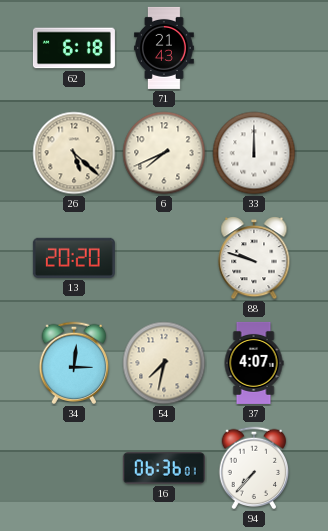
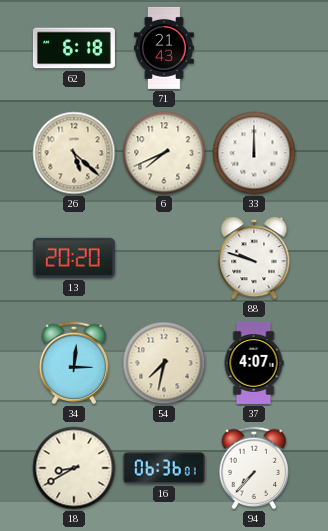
18: none -> 8:40 (74, 468)
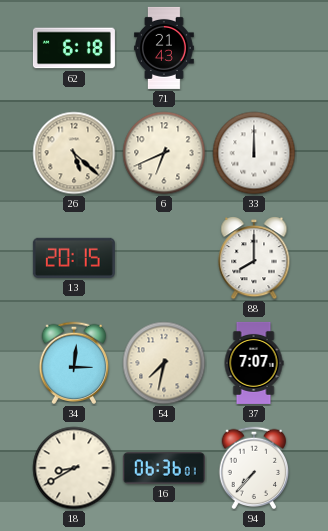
6: 7:41 -> 6:41 (164, 153)
13: 20:20 -> 20:15 (74, 258)
88: 9:48 -> 8:00 (254, 258)
37: 4:07 -> 7:07 (254, 363)
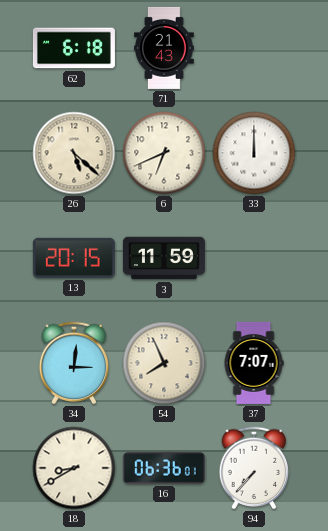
3: none -> 11:59 (164, 258)
88: 8:00 -> none (254, 258)
54: 7:32 -> 7:56 (164, 363)
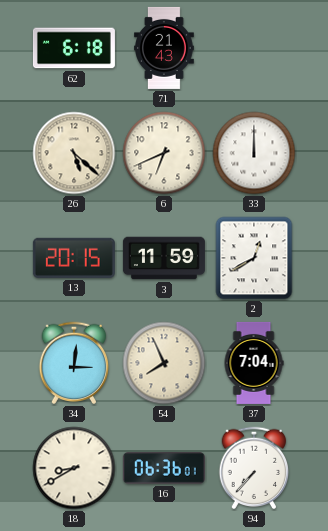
2: none -> 12:40 (254, 258)
37: 7:07 -> 7:04 (254, 363)
